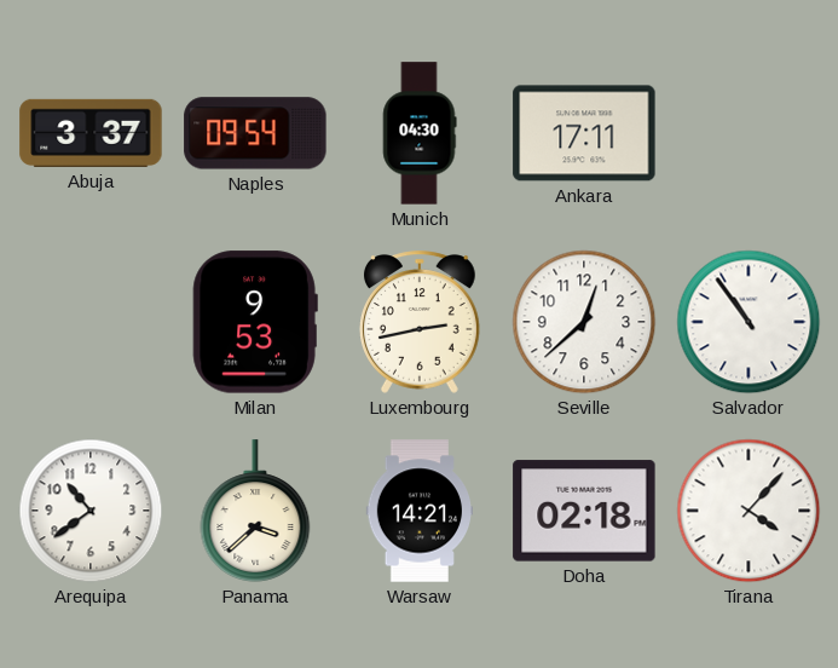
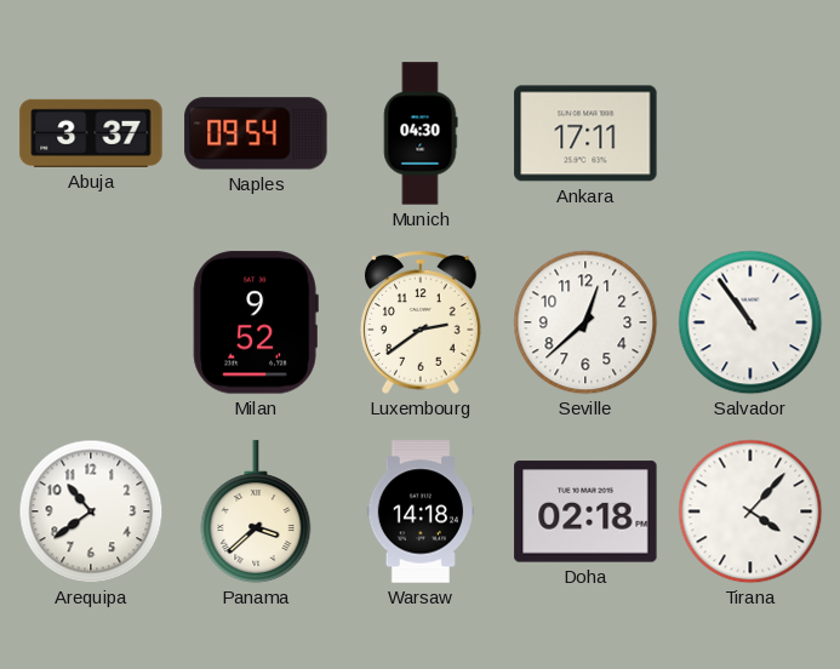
Milan: 9:53 -> 9:52 (256, 322)
Luxembourg: 2:43 -> 2:39 (421, 322)
Warsaw: 14:21 -> 14:18 (419, 511)
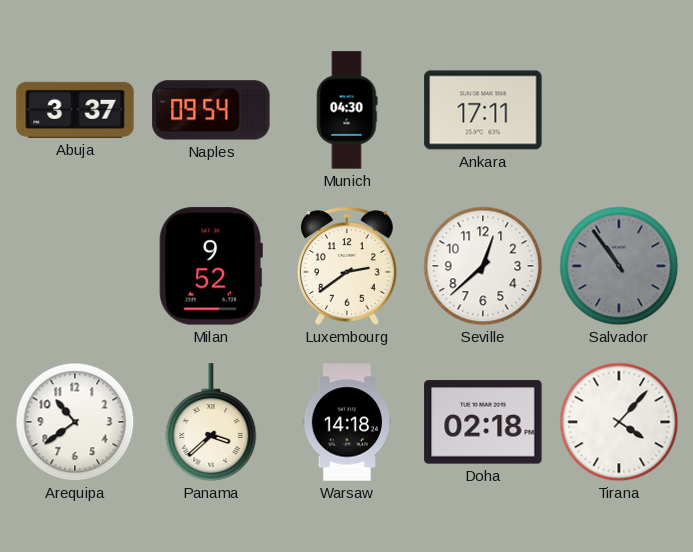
Salvador dial: white -> grey (619, 266)
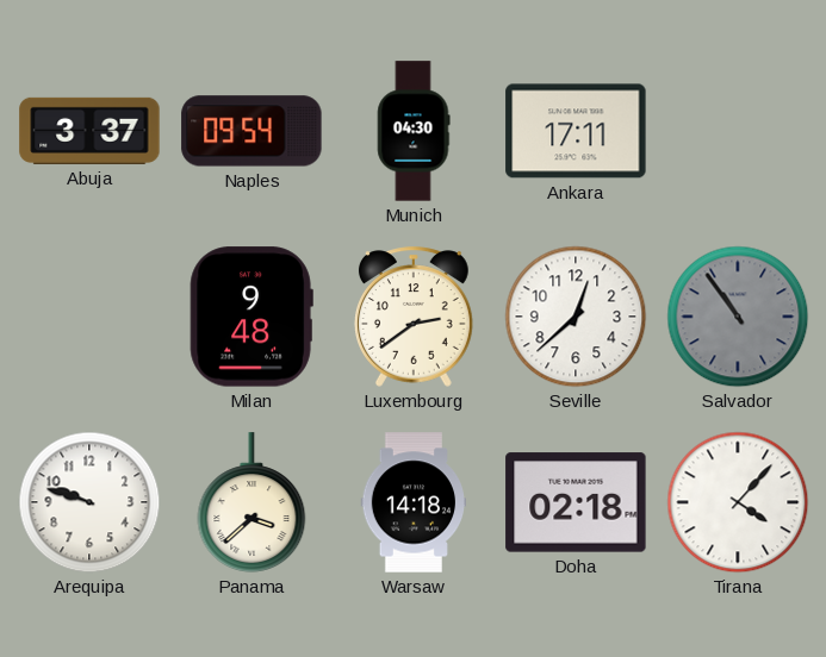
Milan: 9:52 -> 9:48 (251, 317)
Arequipa: 10:39 -> 9:48 (89, 502)
